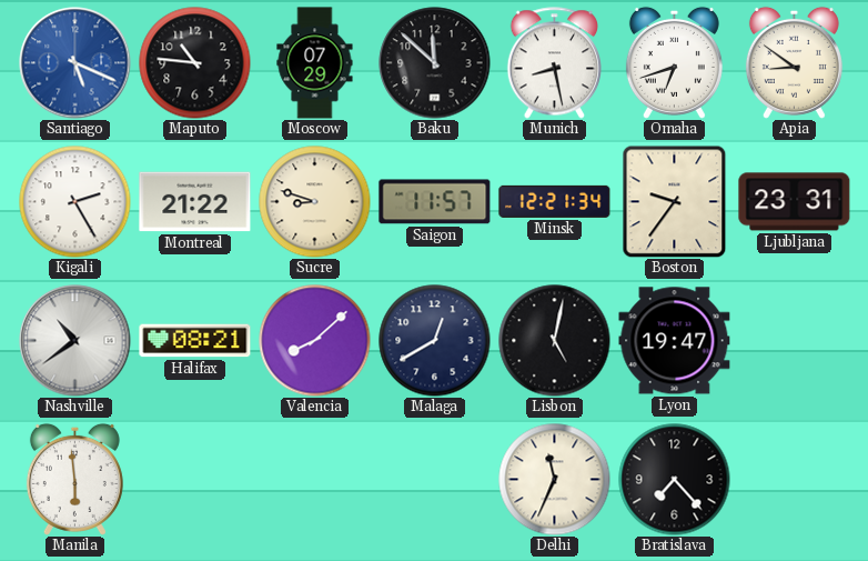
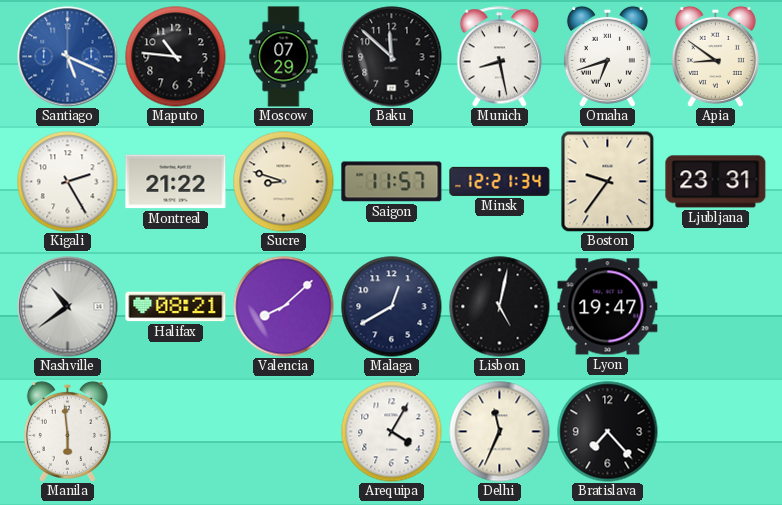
Arequipa: none -> 4:05 (392, 432)
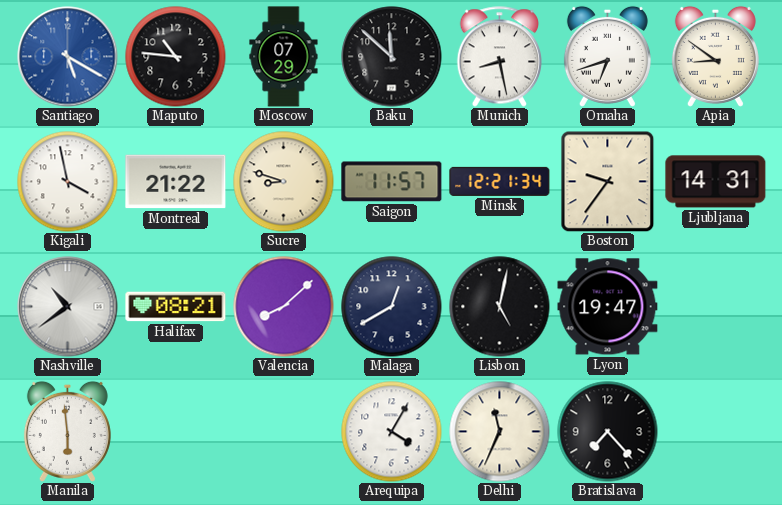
Santiago: 5:19 -> 5:20 (68, 57)
Kigali: 2:25 -> 3:58 (68, 182)
Ljubljana: 23:31 -> 14:31 (716, 182)
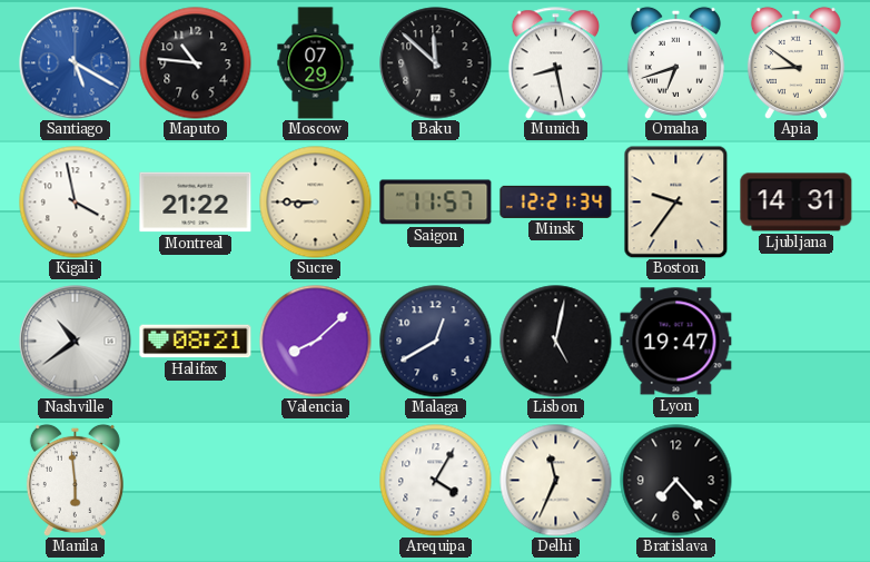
Sucre: 8:48 -> 8:45 (316, 203)
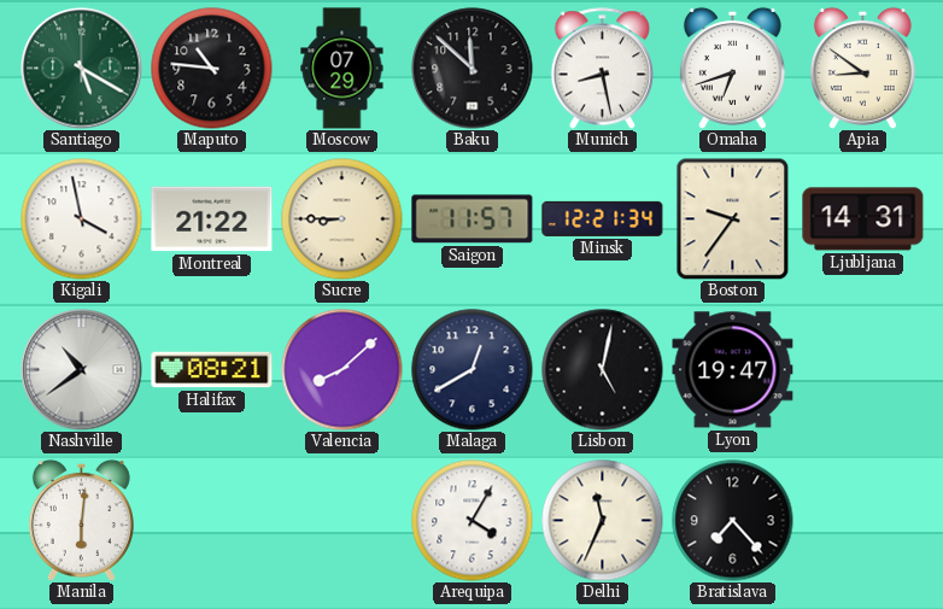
Santiago dial: blue -> green (82, 69)
Manila: 5:59 -> 6:01 (81, 520)
